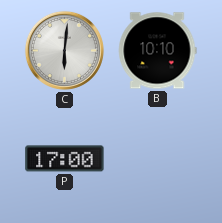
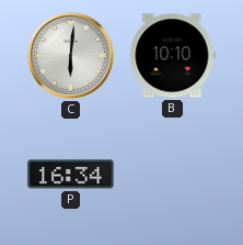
P: 17:00 -> 16:34 (71, 175)
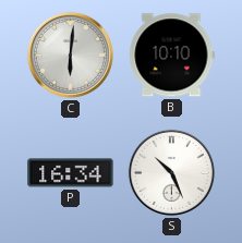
S: none -> 10:26 (171, 172)
